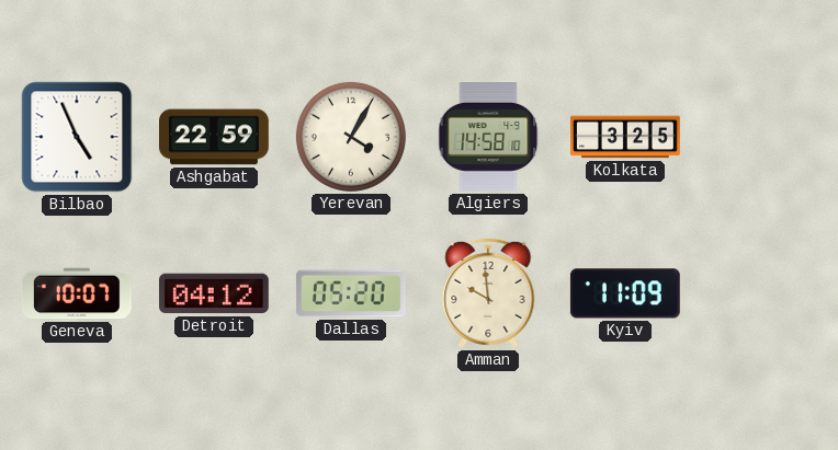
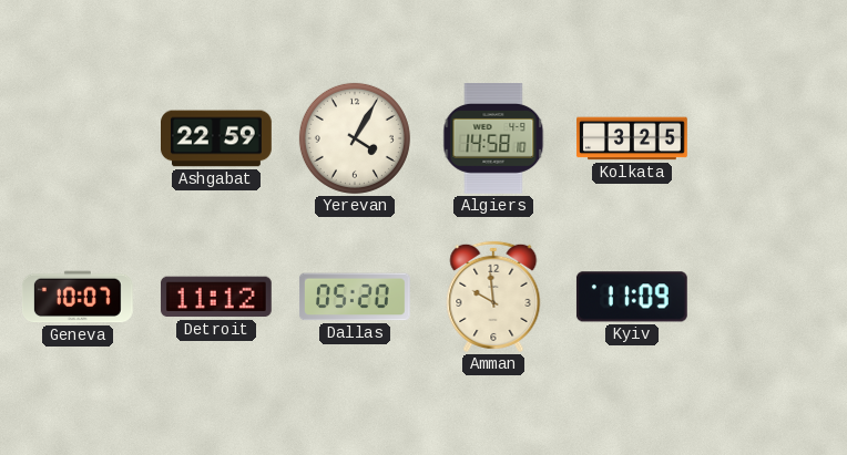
Bilbao: 4:56 -> none (77, 137)
Detroit: 04:12 -> 11:12 (216, 297)
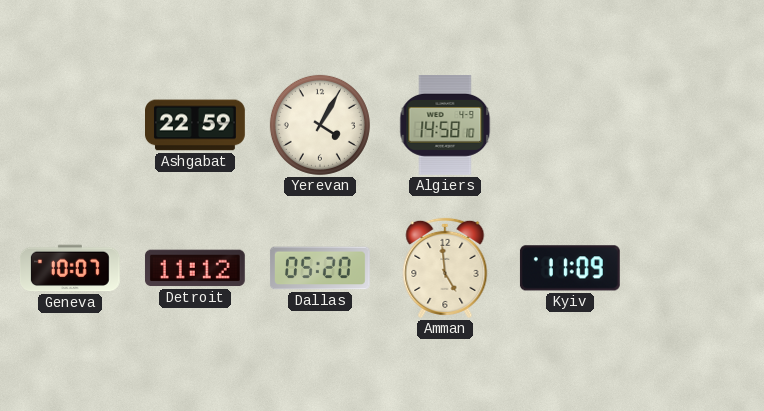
Kolkata: 3:25 -> none (633, 138)
Amman: 9:59 -> 4:59 (445, 268)
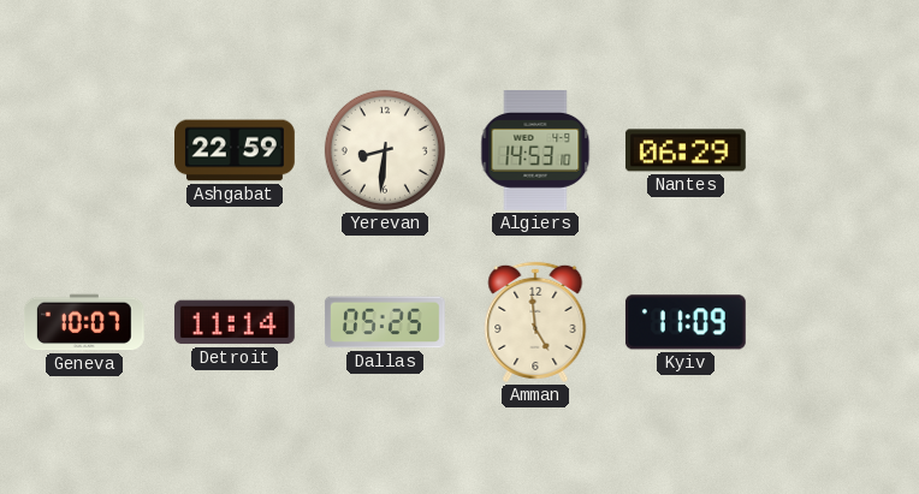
Yerevan: 4:05 -> 8:31 (385, 150)
Algiers: 14:58 -> 14:53 (535, 151)
Nantes: none -> 06:29 (686, 150)
Detroit: 11:12 -> 11:14 (235, 322)
Dallas: 05:20 -> 05:25 (385, 322)
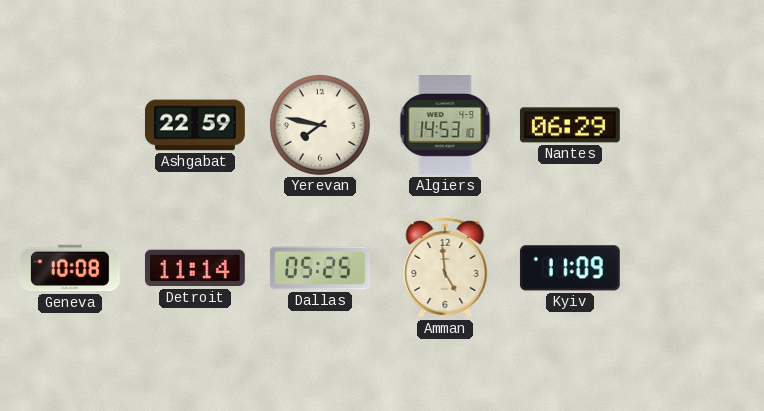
Yerevan: 8:31 -> 7:47 (320, 125)
Geneva: 10:07 -> 10:08 (70, 268)
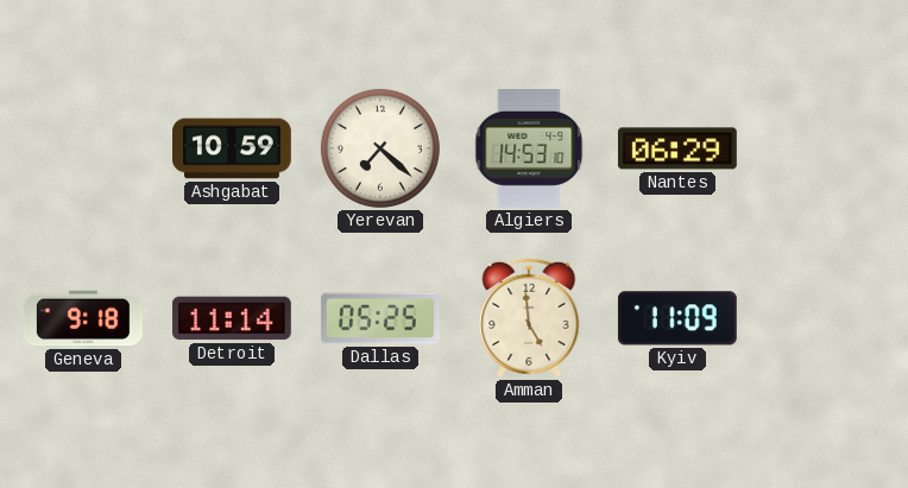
Ashgabat: 22:59 -> 10:59 (233, 148)
Yerevan: 7:47 -> 7:22 (380, 148)
Geneva: 10:08 -> 9:18 (83, 318)
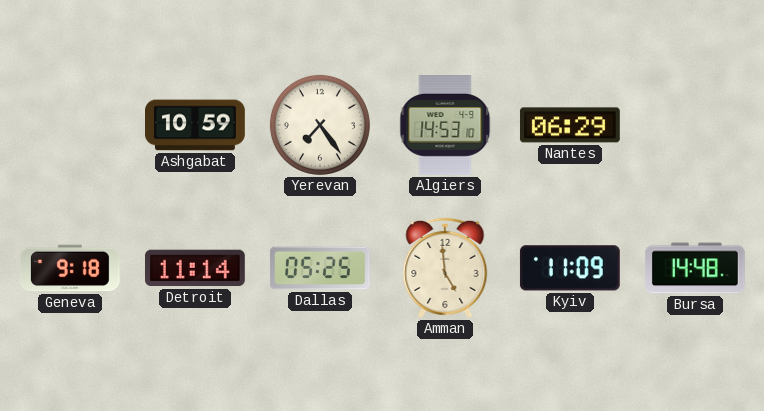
Yerevan: 7:22 -> 7:24 (320, 125)
Bursa: none -> 14:48 (695, 268)
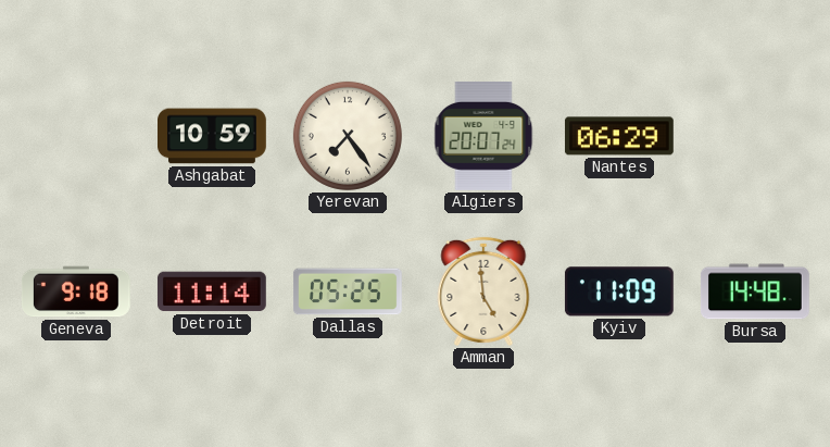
Algiers: 14:53 -> 20:07 (483, 137)
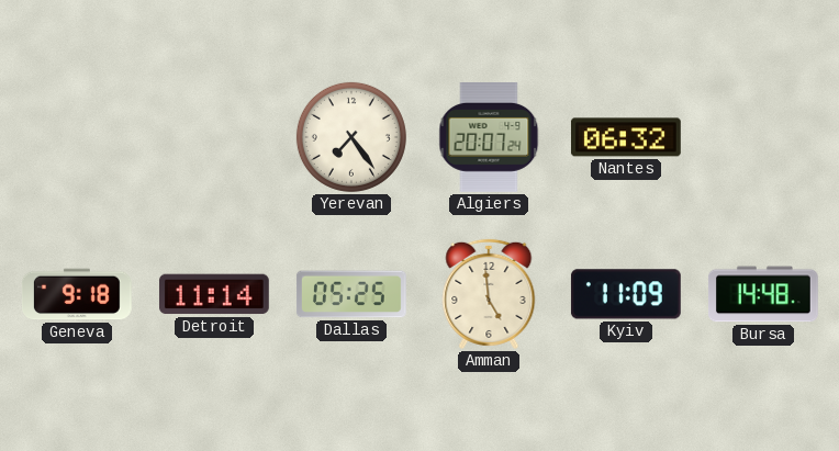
Ashgabat: 10:59 -> none (213, 136)
Nantes: 06:29 -> 06:32 (626, 137)
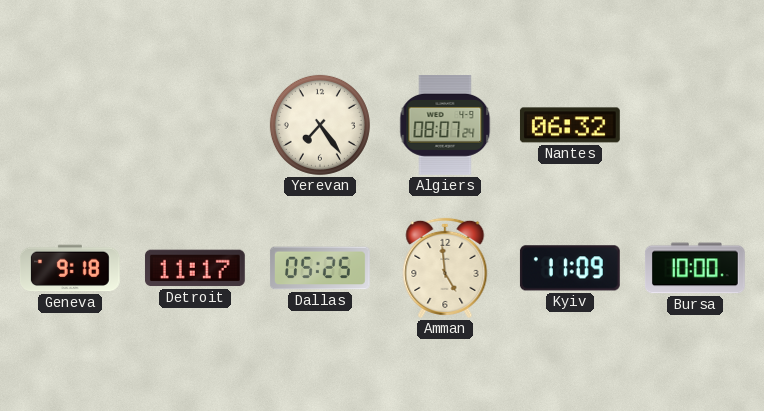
Algiers: 20:07 -> 08:07 (445, 126)
Detroit: 11:14 -> 11:17 (195, 268)
Bursa: 14:48 -> 10:00 (695, 268)
